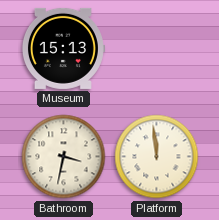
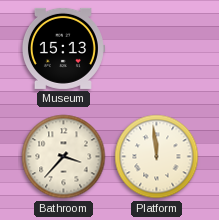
Bathroom: 3:32 -> 3:37 (64, 157)
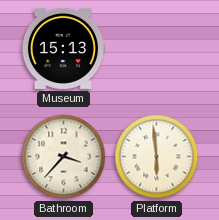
Platform: 11:59 -> 5:59 (157, 157)
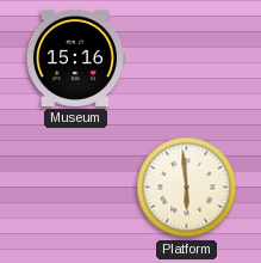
Museum: 15:13 -> 15:16 (75, 57)
Bathroom: 3:37 -> none (64, 157)
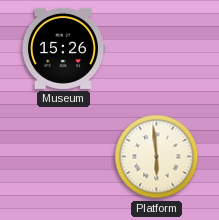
Museum: 15:16 -> 15:26 (63, 48)
